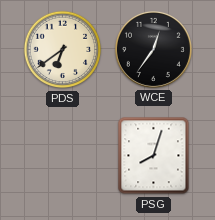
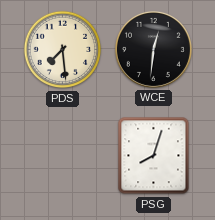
PDS: 6:39 -> 7:29 (63, 50)
WCE: 12:36 -> 12:31 (153, 49)
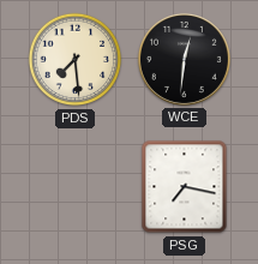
PSG: 8:03 -> 7:17 (185, 187)
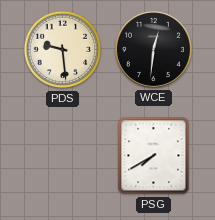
PDS: 7:29 -> 9:29 (63, 50)
PSG: 7:17 -> 7:40 (154, 156)
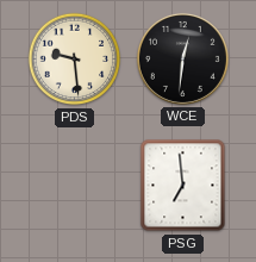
PSG: 7:40 -> 6:59 (183, 186)
